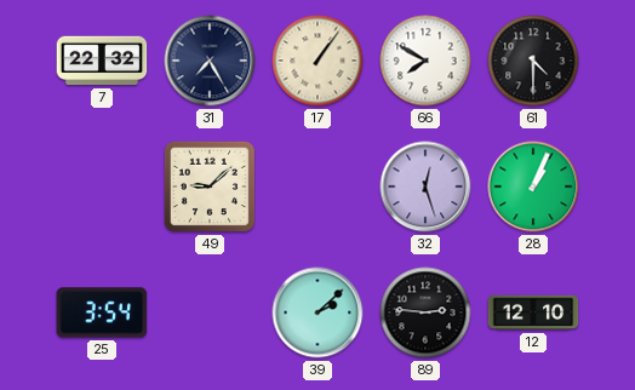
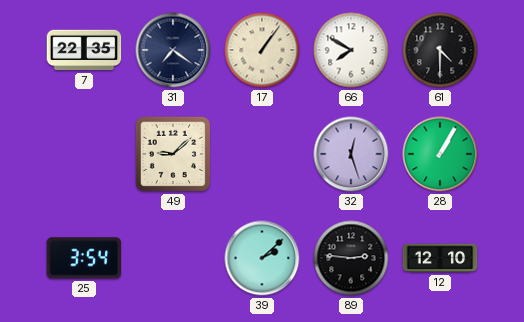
7: 22:32 -> 22:35 (84, 50)
31: 7:25 -> 7:21 (173, 50)
28: 1:04 -> 1:05 (440, 154)
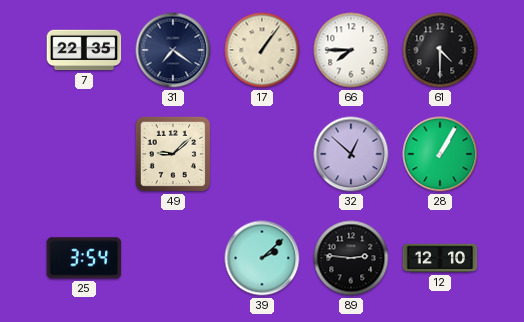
66: 7:50 -> 7:45 (351, 50)
32: 12:27 -> 12:52 (351, 154)
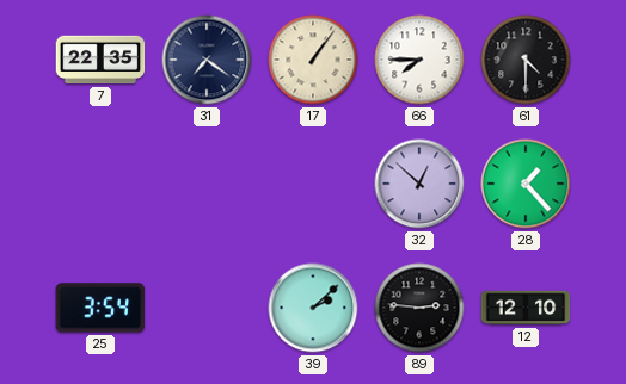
49: 9:08 -> none (173, 154)
28: 1:05 -> 1:23 (526, 184)
